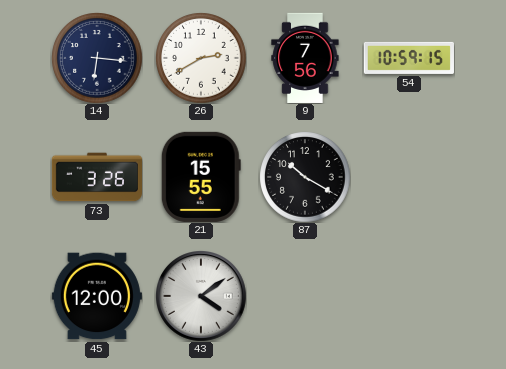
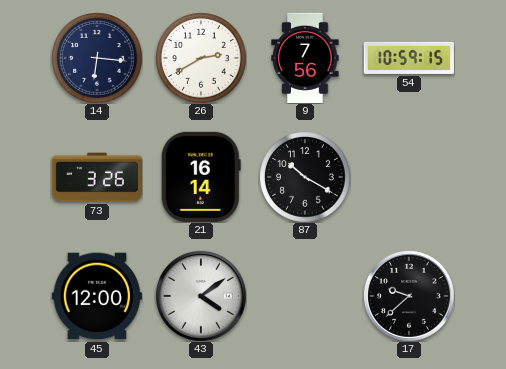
21: 15:55 -> 16:14 (201, 177)
17: none -> 9:38 (409, 296)
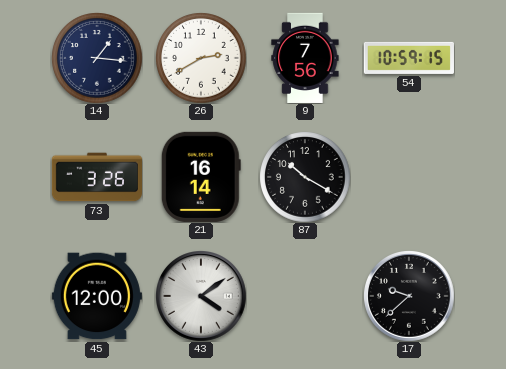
14: 6:16 -> 1:16 (97, 58)
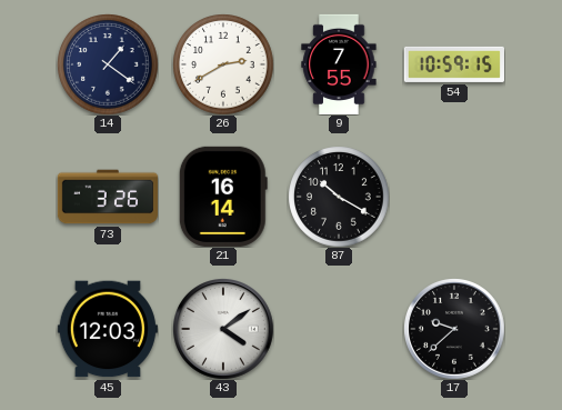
14: 1:16 -> 1:21 (108, 64)
9: 7:56 -> 7:55 (339, 64)
45: 12:00 -> 12:03 (108, 329)
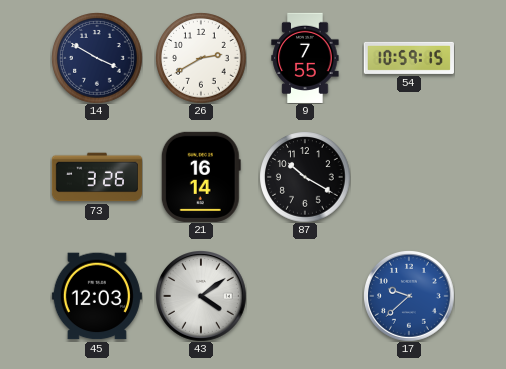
14: 1:21 -> 3:50 (97, 58)
17 dial: black -> blue (409, 296)
